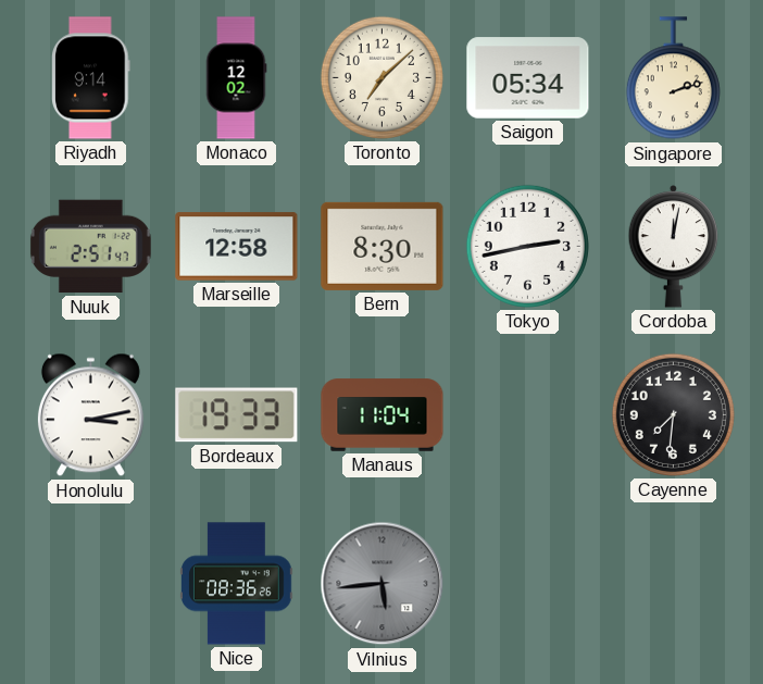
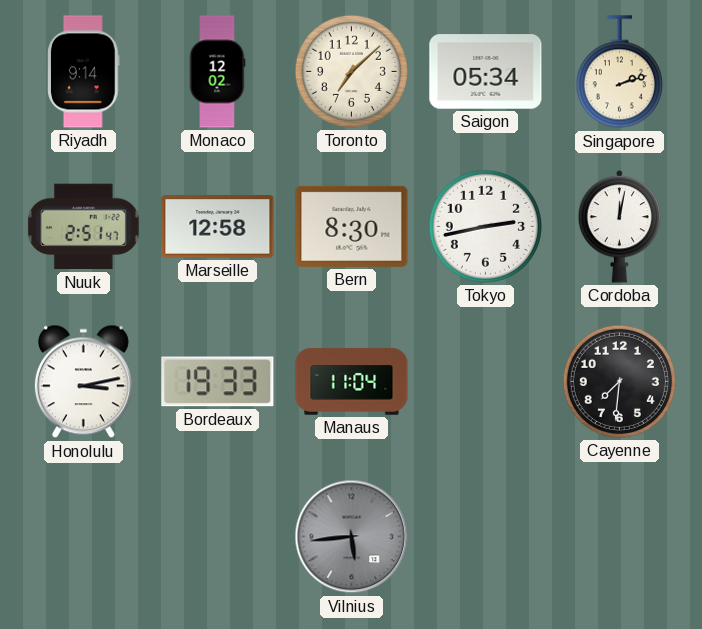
Nice: 08:36 -> none (237, 584)
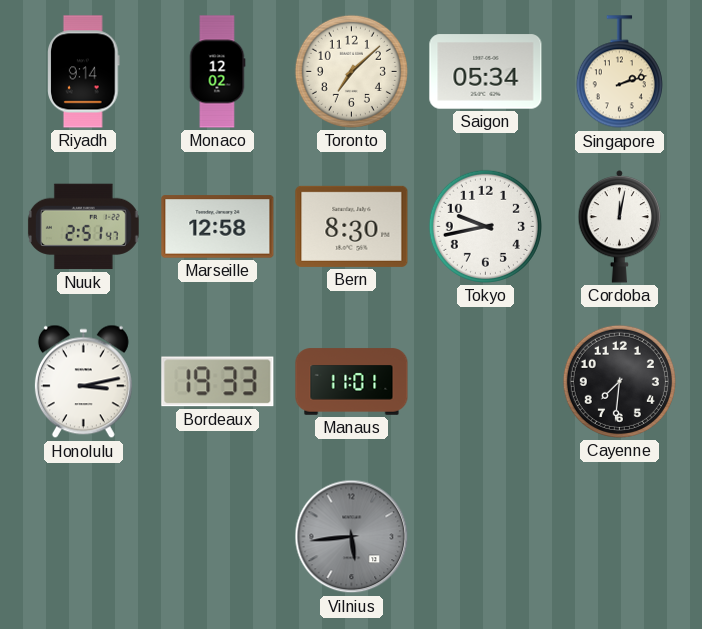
Tokyo: 2:43 -> 9:43 (485, 226)
Manaus: 11:04 -> 11:01 (352, 382)
